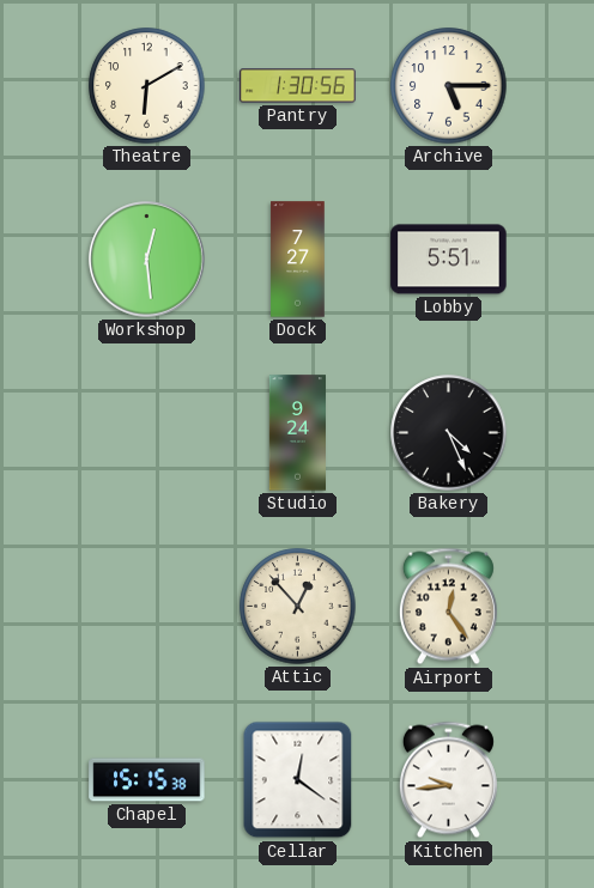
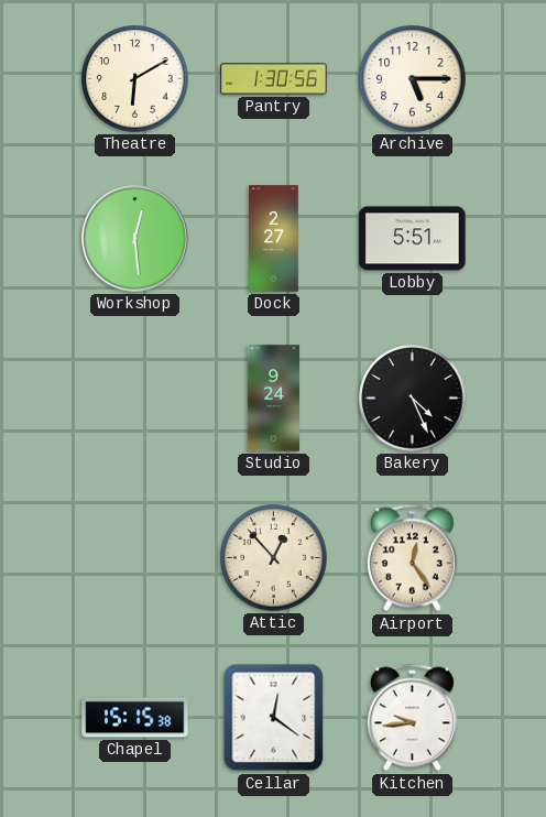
Dock: 7:27 -> 2:27 (274, 239)
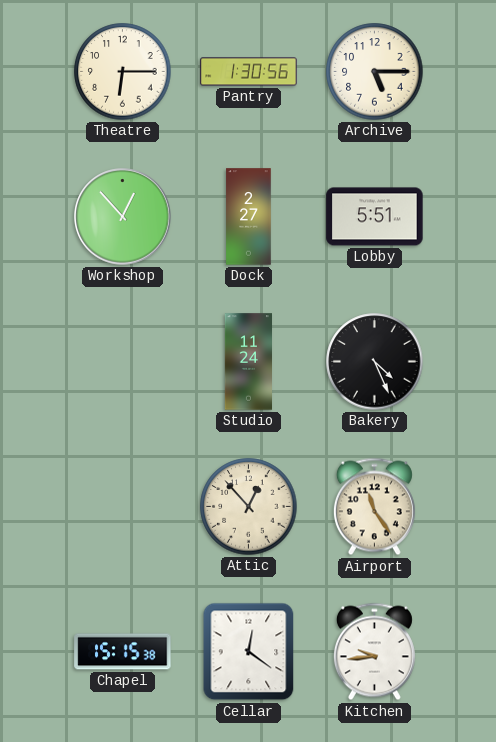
Theatre: 6:10 -> 6:15 (123, 72)
Workshop: 12:29 -> 12:53 (123, 217)
Studio: 9:24 -> 11:24 (248, 362)
Airport: 12:24 -> 11:24 (374, 507)
